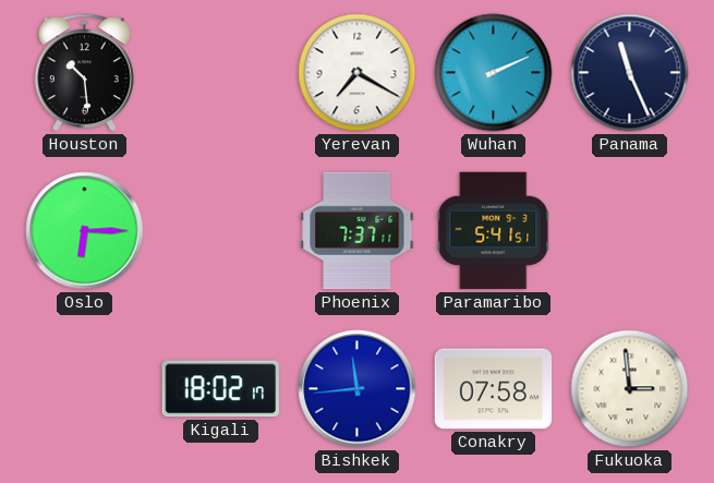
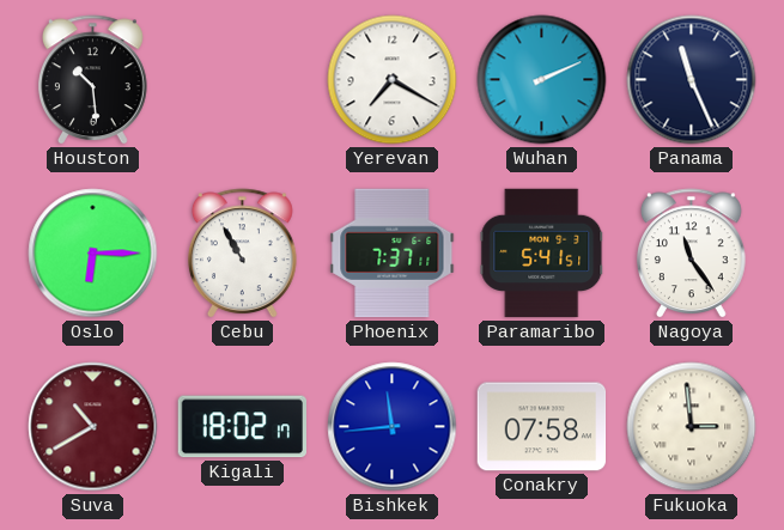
Cebu: none -> 10:55 (242, 254)
Nagoya: none -> 11:24 (691, 254)
Suva: none -> 10:40 (93, 427)
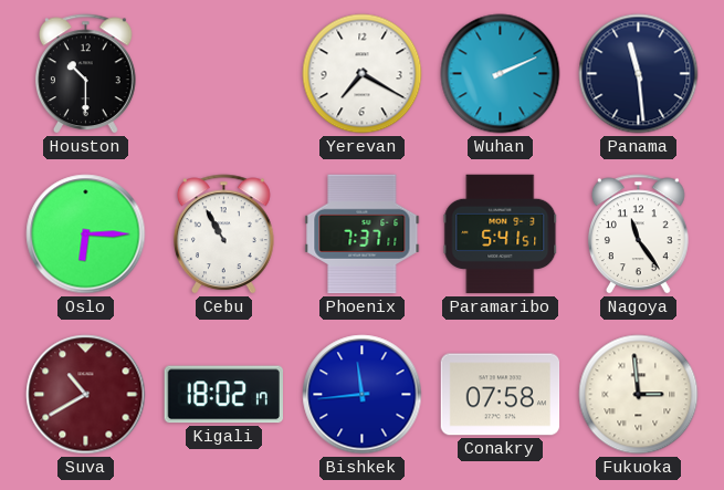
Houston: 10:29 -> 10:30 (85, 74)
Panama: 11:26 -> 11:29 (639, 74)
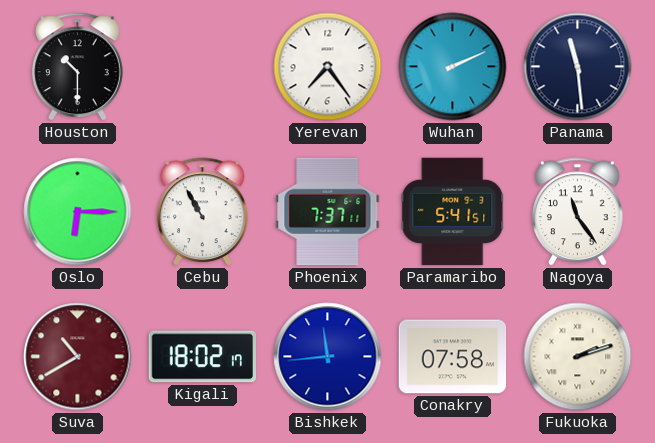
Yerevan: 7:20 -> 7:24 (328, 67)
Fukuoka: 2:59 -> 2:12 (578, 357)
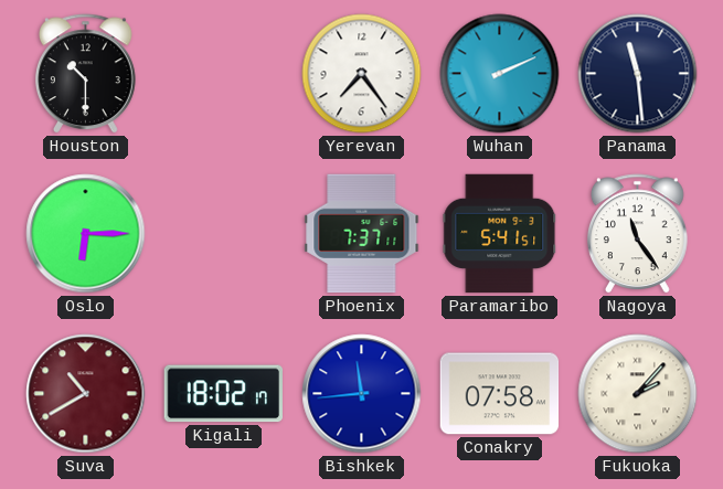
Cebu: 10:55 -> none (202, 212)
Fukuoka: 2:12 -> 2:07 (638, 394)
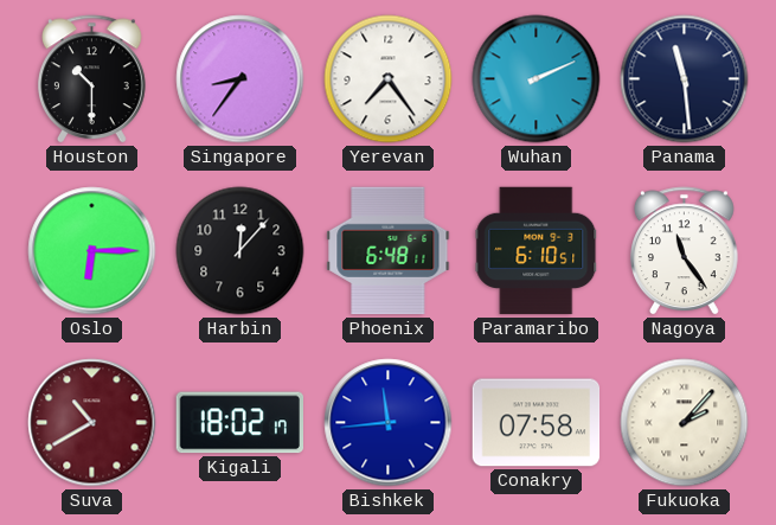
Singapore: none -> 8:36 (241, 79)
Harbin: none -> 12:07 (241, 251)
Phoenix: 7:37 -> 6:48 (389, 251)
Paramaribo: 5:41 -> 6:10 (537, 251)
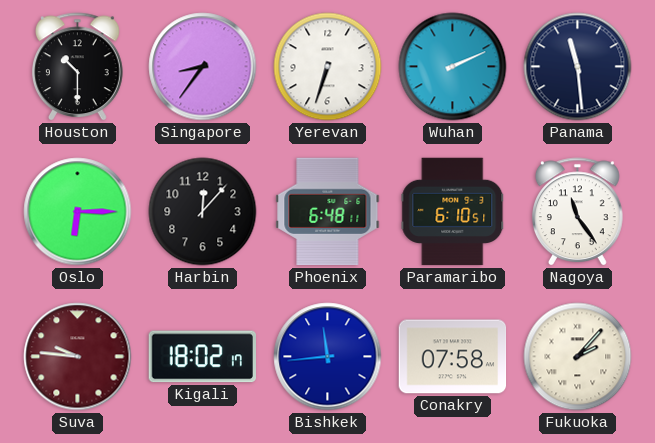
Yerevan: 7:24 -> 6:33 (328, 67)
Suva: 10:40 -> 9:46 (78, 357)
